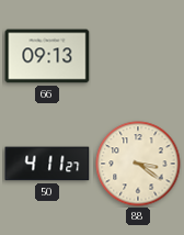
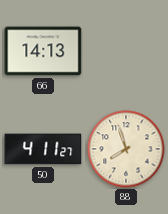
66: 09:13 -> 14:13 (43, 51)
88: 3:21 -> 7:57 (126, 149)
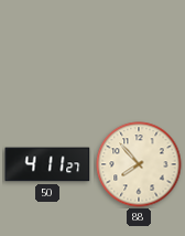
66: 14:13 -> none (43, 51)
88: 7:57 -> 7:53 (139, 164)
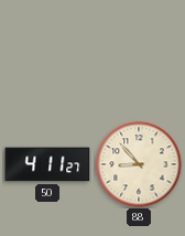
88: 7:53 -> 8:53 (139, 164)
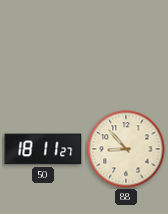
50: 4:11 -> 18:11 (43, 149)
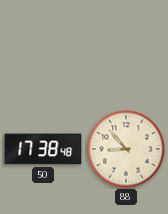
50: 18:11 -> 17:38 (43, 149)
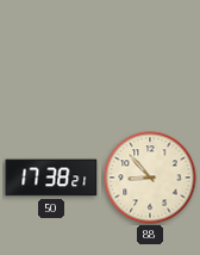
50: 17:38:48 -> 17:38:21 (51, 178)
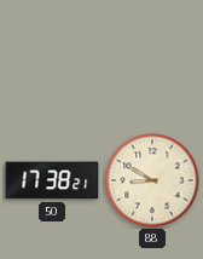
88: 8:53 -> 8:50 (152, 180)
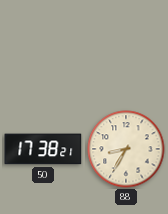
88: 8:50 -> 8:35 (126, 149)
